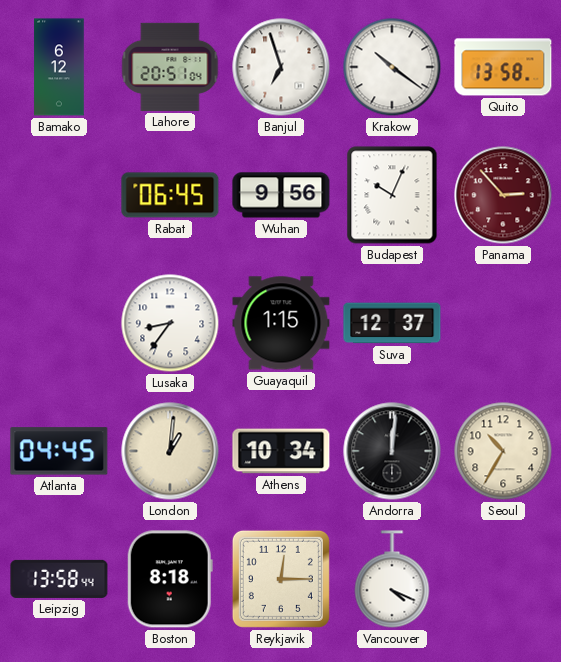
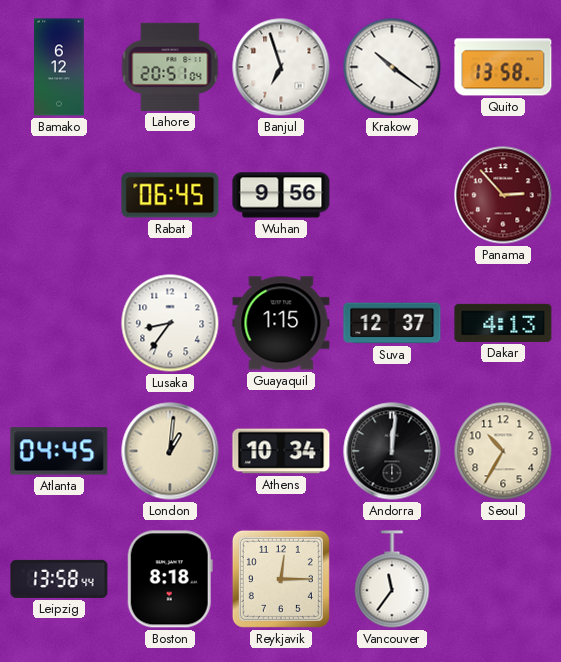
Budapest: 10:04 -> none (392, 195)
Dakar: none -> 4:13 (503, 323)
Vancouver: 4:19 -> 11:36 (392, 579)
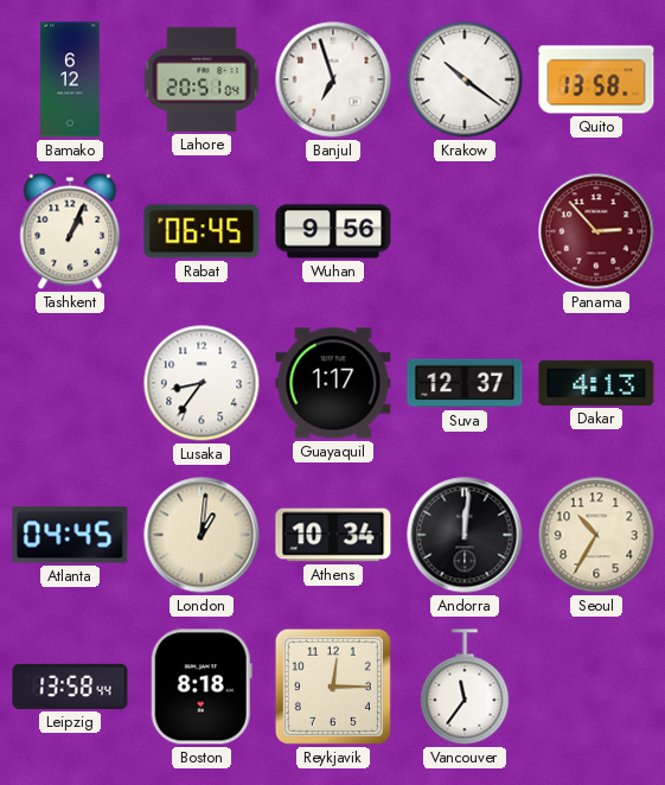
Tashkent: none -> 1:04 (70, 231)
Guayaquil: 1:15 -> 1:17 (333, 383)
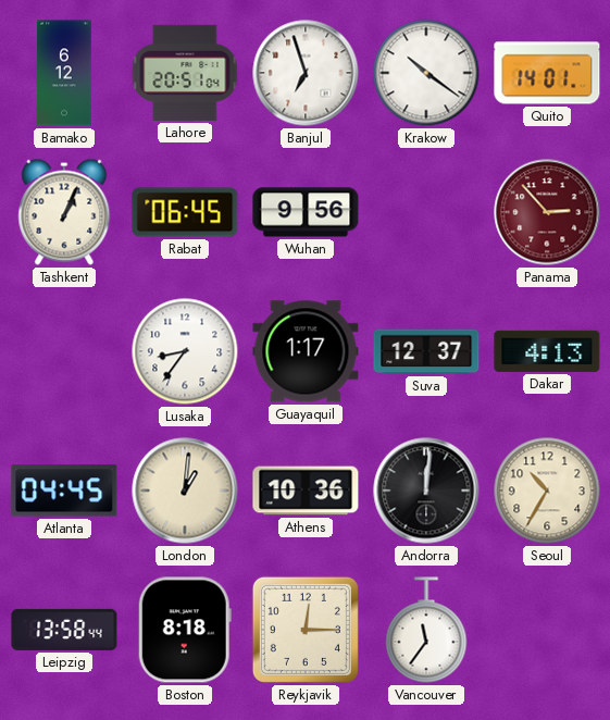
Quito: 13:58 -> 14:01 (547, 73)
Athens: 10:34 -> 10:36 (306, 491)
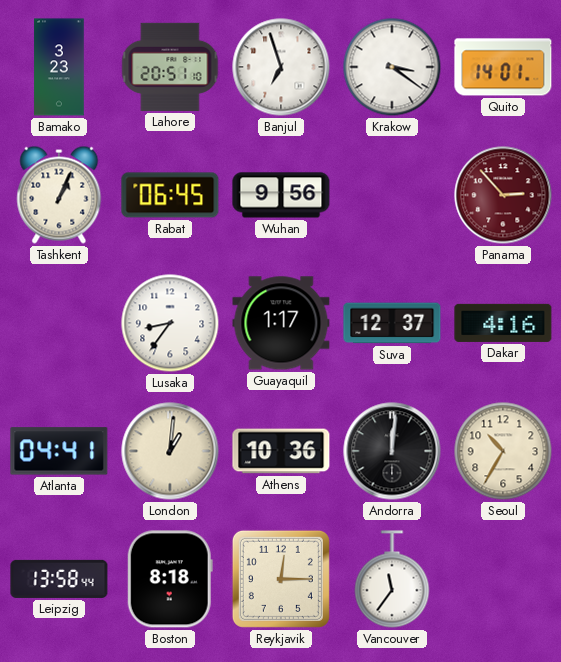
Bamako: 6:12 -> 3:23 (59, 67)
Lahore: 20:51:04 -> 20:51:10 (170, 67)
Krakow: 10:21 -> 3:21 (392, 67)
Dakar: 4:13 -> 4:16 (503, 323)
Atlanta: 04:45 -> 04:41 (59, 451)
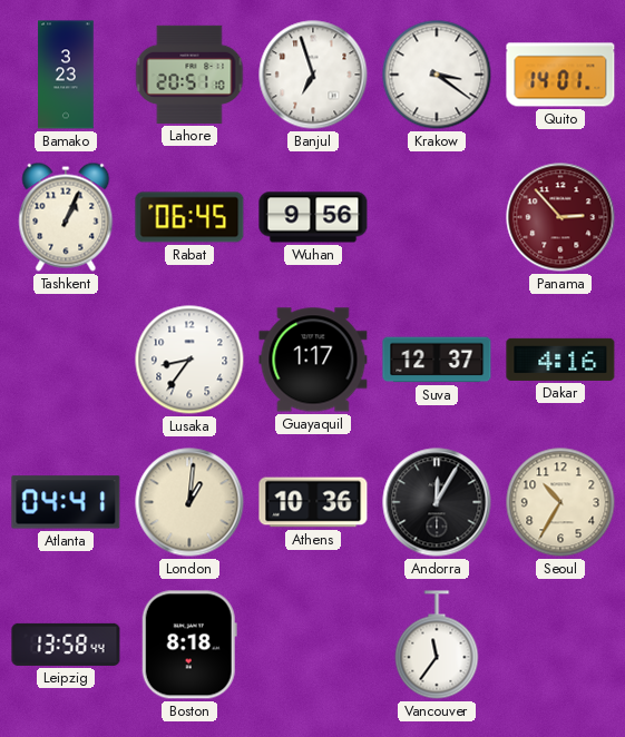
Andorra: 12:01 -> 12:05 (437, 502)
Reykjavik: 12:15 -> none (281, 579)
